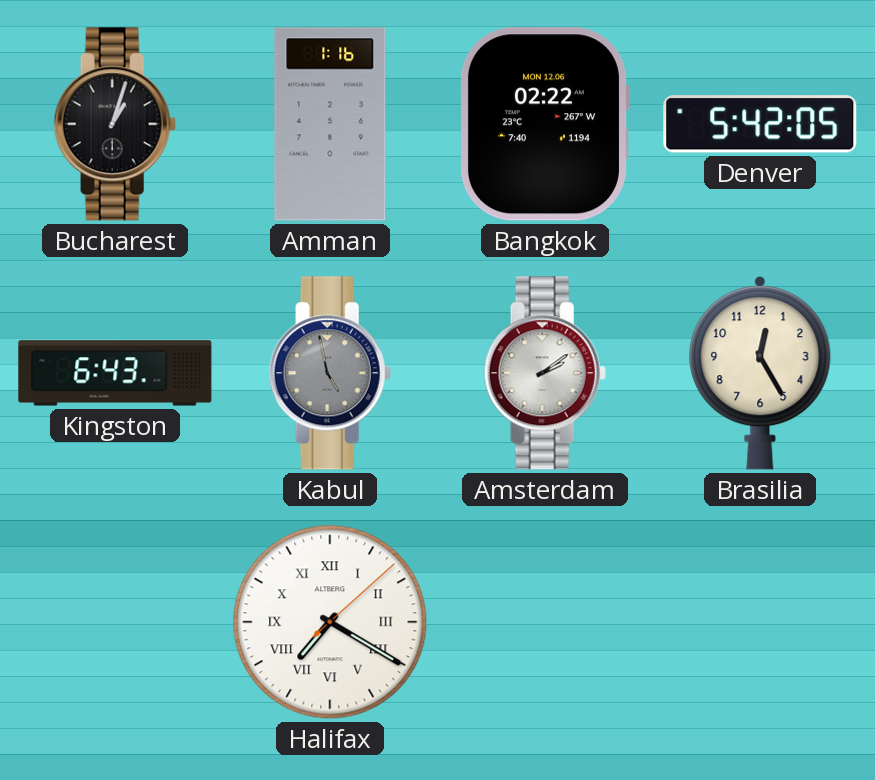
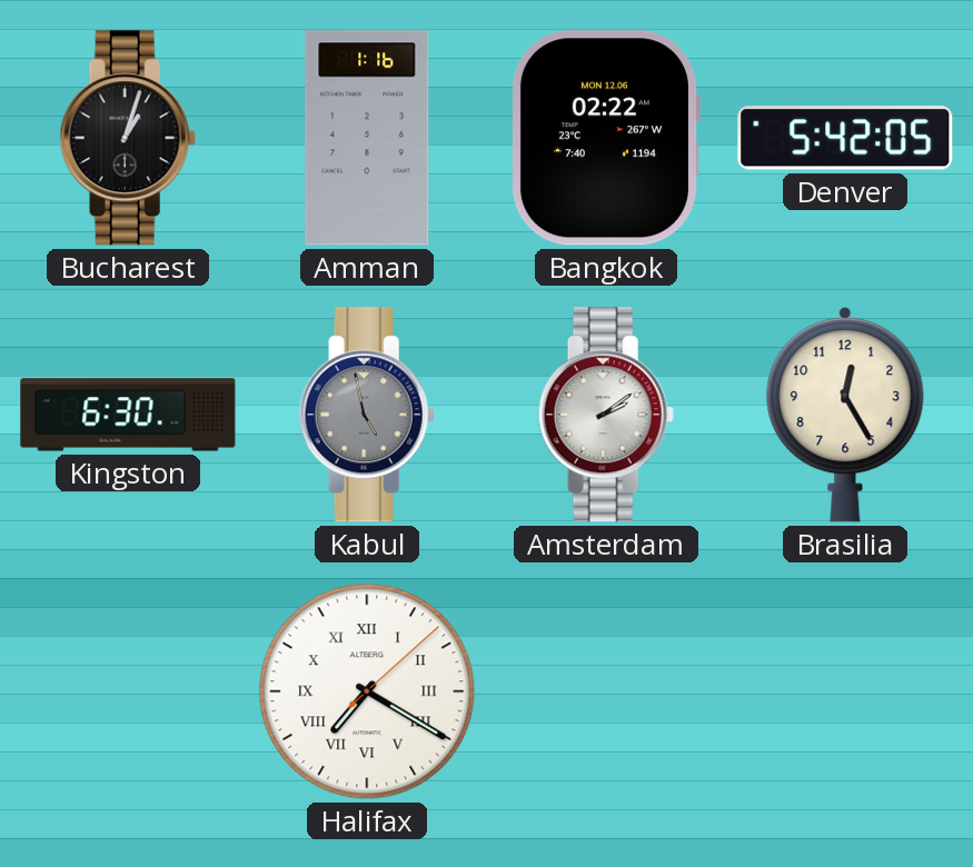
Kingston: 6:43 -> 6:30 (128, 415)
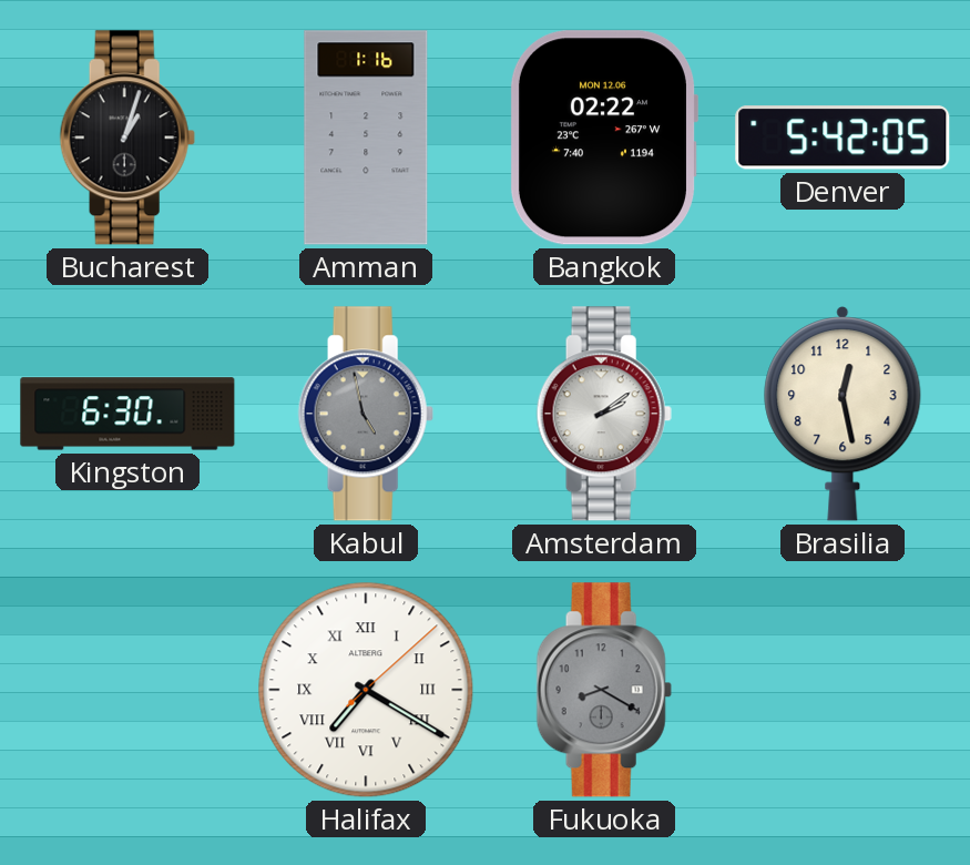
Brasilia: 12:25 -> 12:28 (843, 415)
Fukuoka: none -> 8:20 (604, 690)
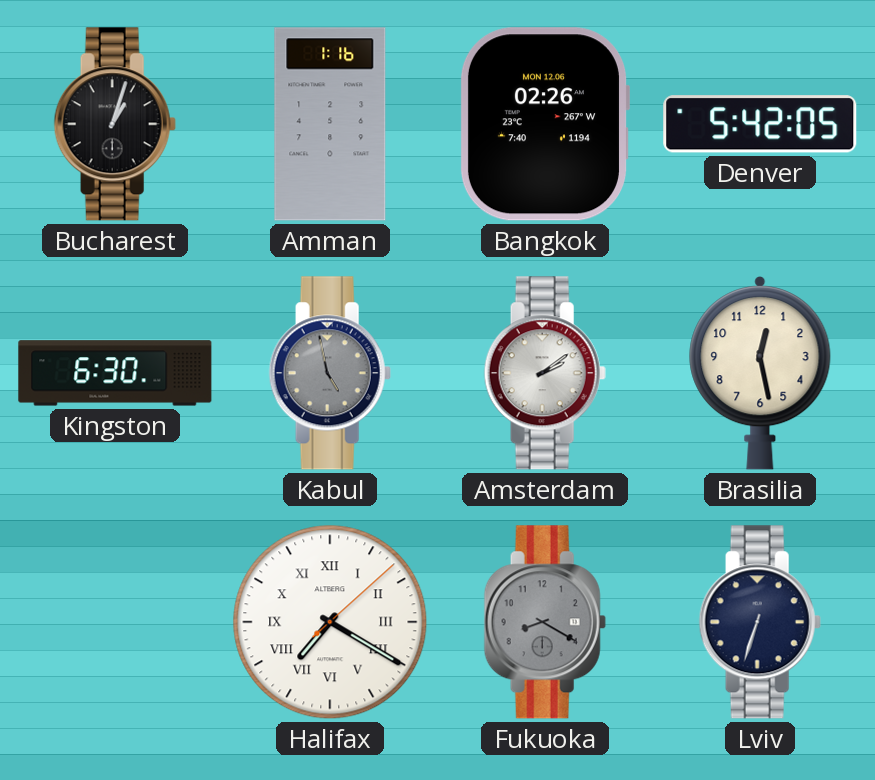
Bangkok: 02:22 -> 02:26 (544, 124)
Lviv: none -> 6:33 (760, 622)
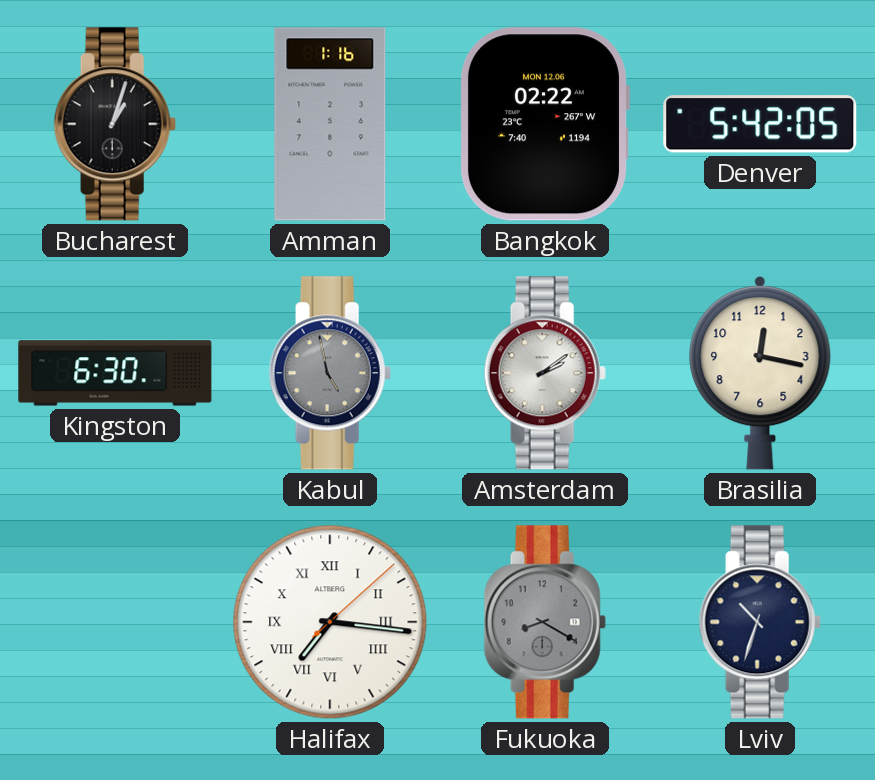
Bangkok: 02:26 -> 02:22 (544, 124)
Brasilia: 12:28 -> 12:17 (760, 374)
Halifax: 7:20 -> 7:16 (330, 622)
Lviv: 6:33 -> 10:33 (760, 622)
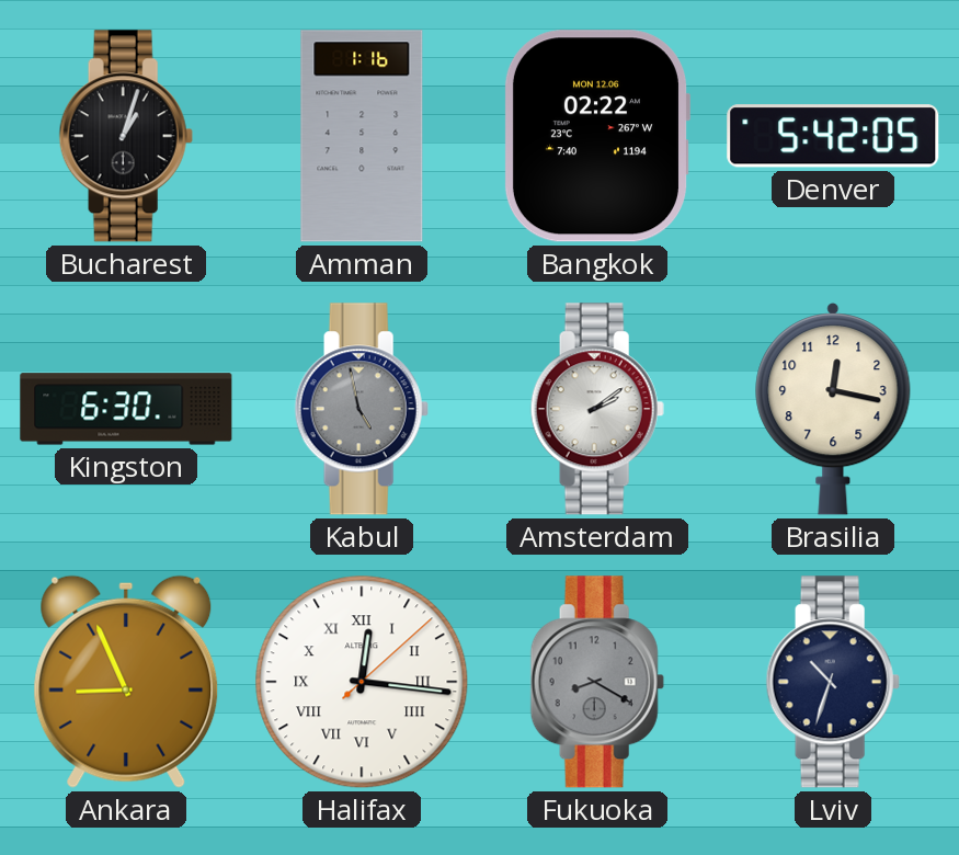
Ankara: none -> 8:56 (126, 682)
Halifax: 7:16 -> 12:16 (362, 682)
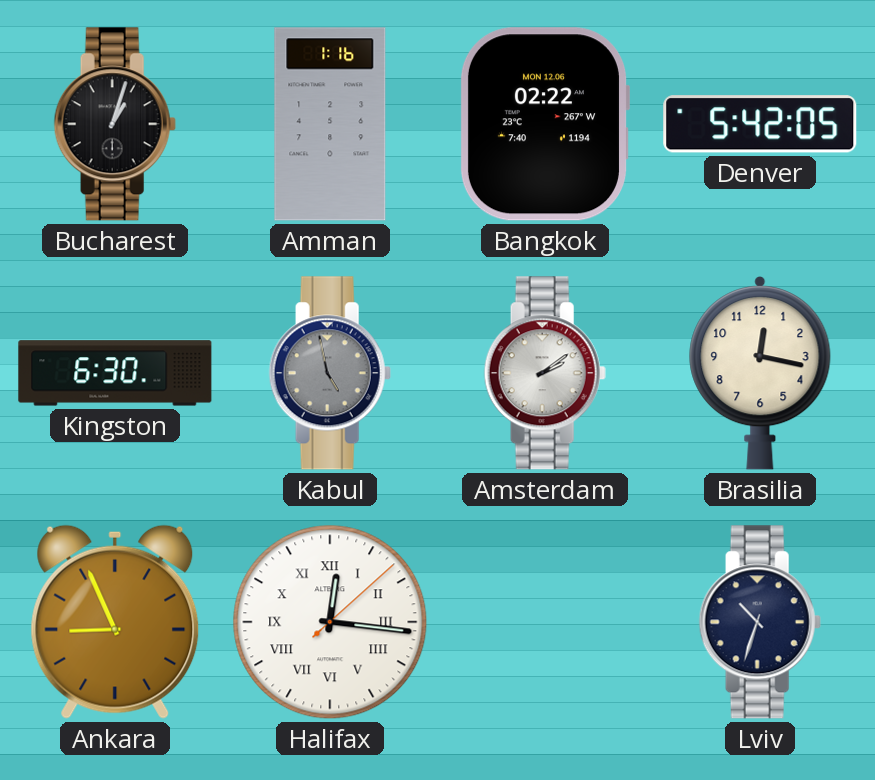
Fukuoka: 8:20 -> none (597, 682)
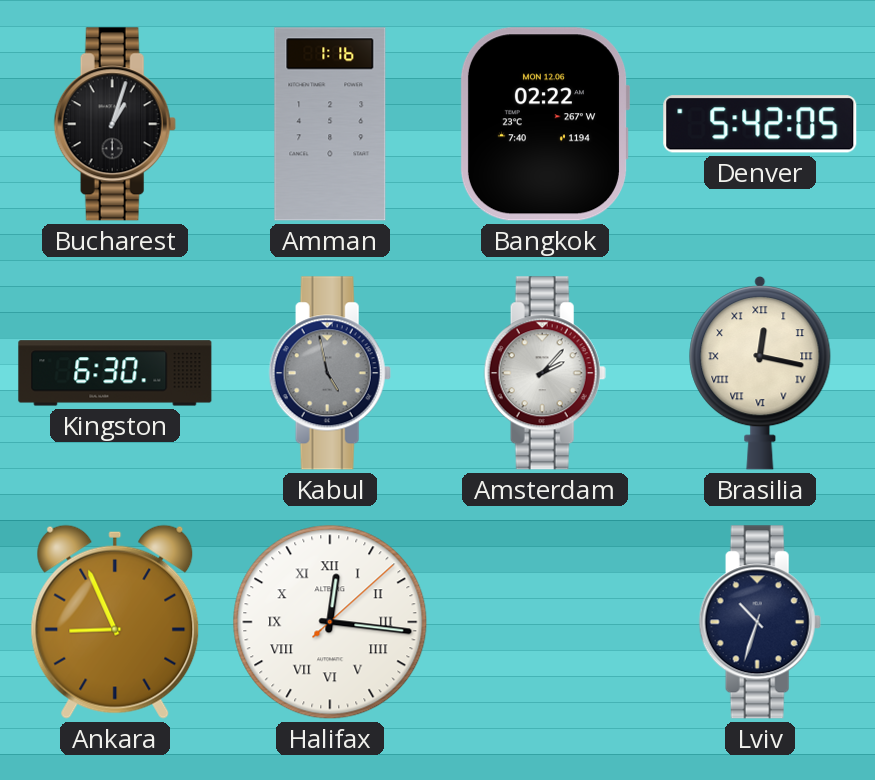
Amsterdam: 2:09 -> 2:07 (545, 373)
Brasilia numerals: Arabic -> Roman (760, 374)
